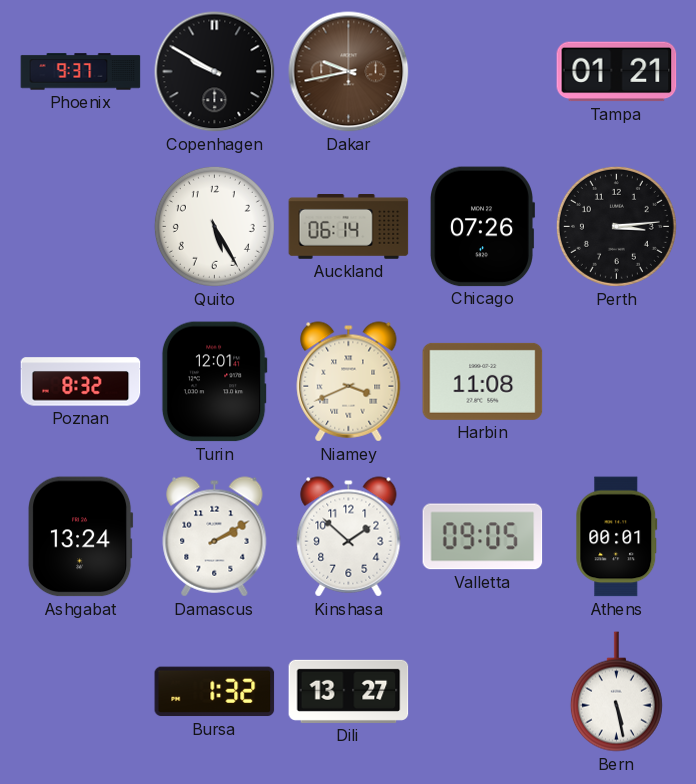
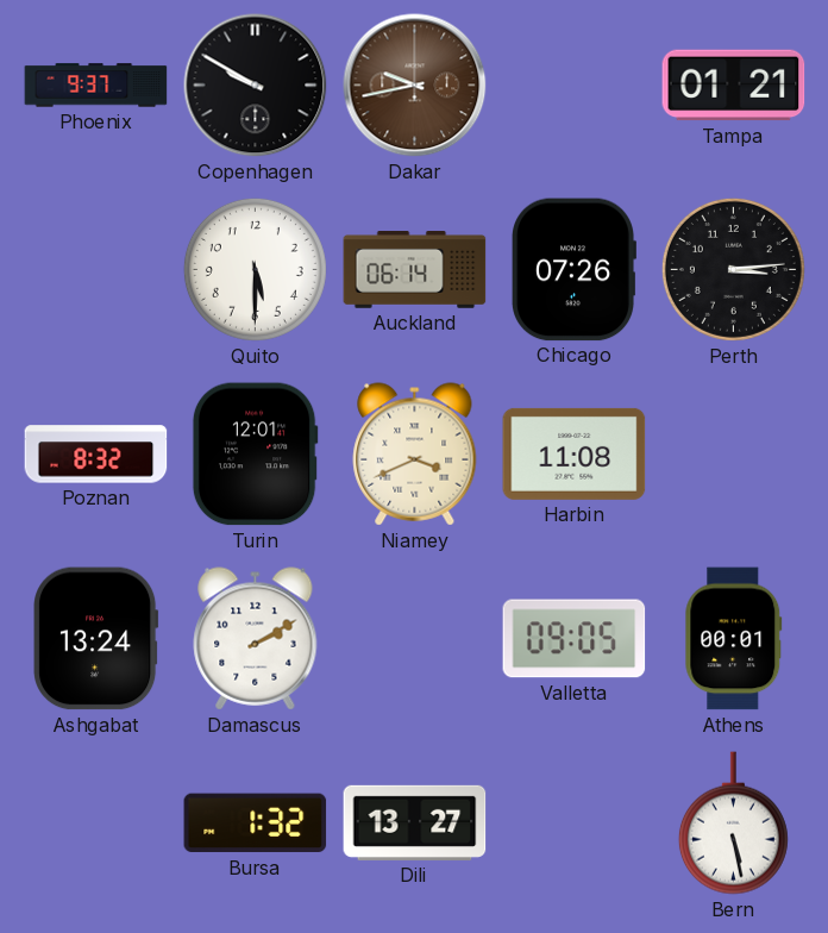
Quito: 5:25 -> 5:30 (255, 269)
Kinshasa: 1:52 -> none (349, 537)
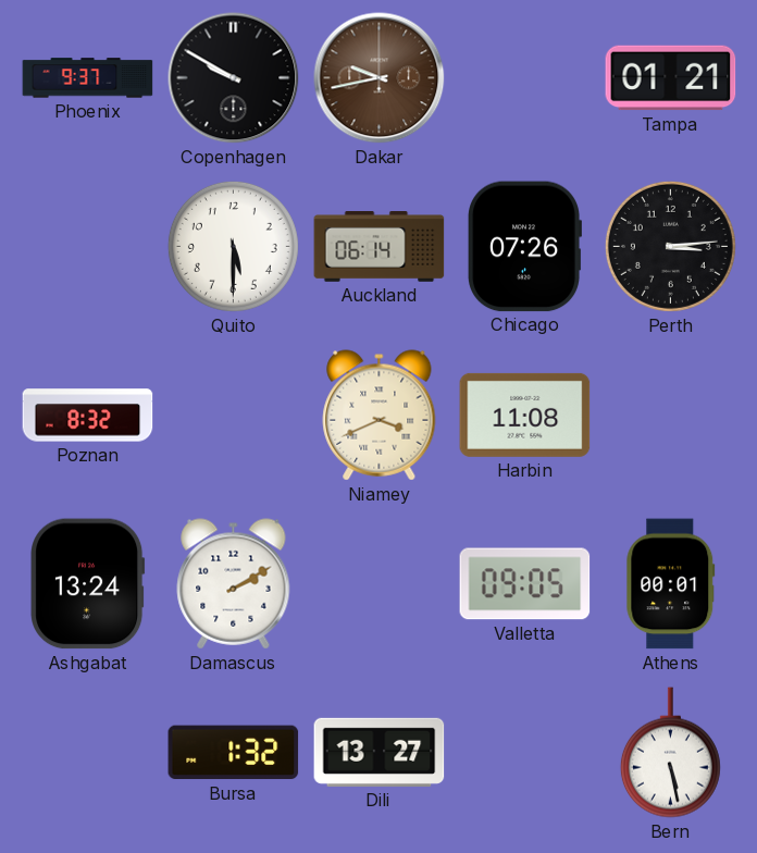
Turin: 12:01 -> none (255, 455)
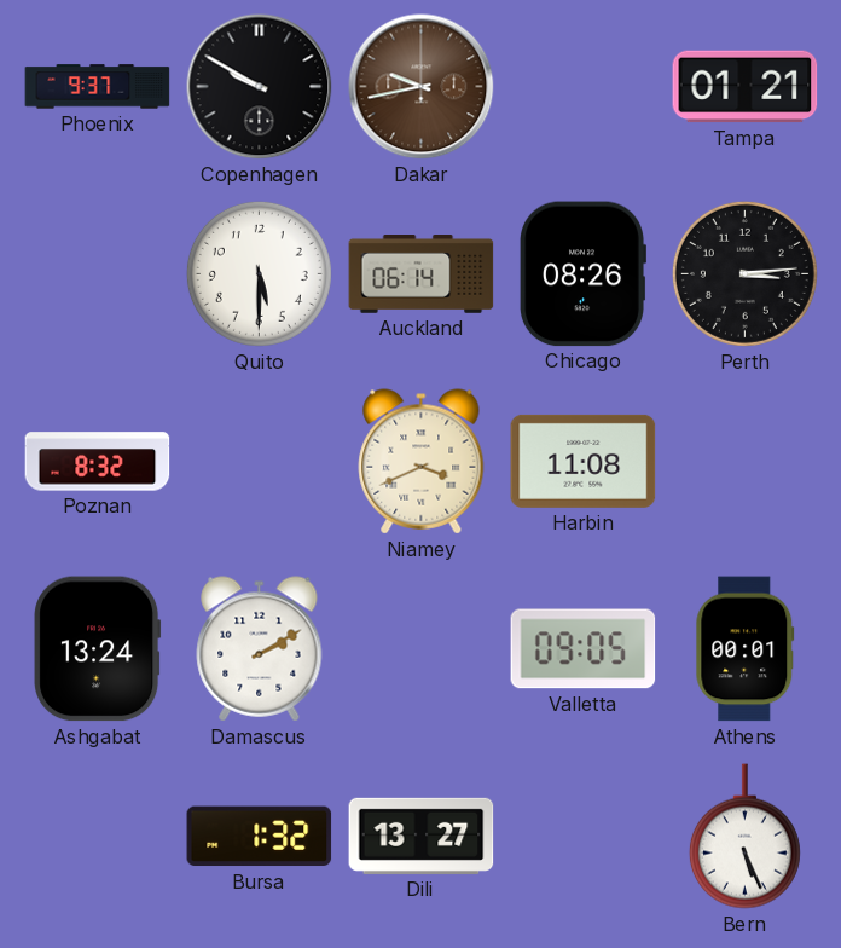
Chicago: 07:26 -> 08:26 (582, 274)
Bern: 5:28 -> 5:26 (744, 837)
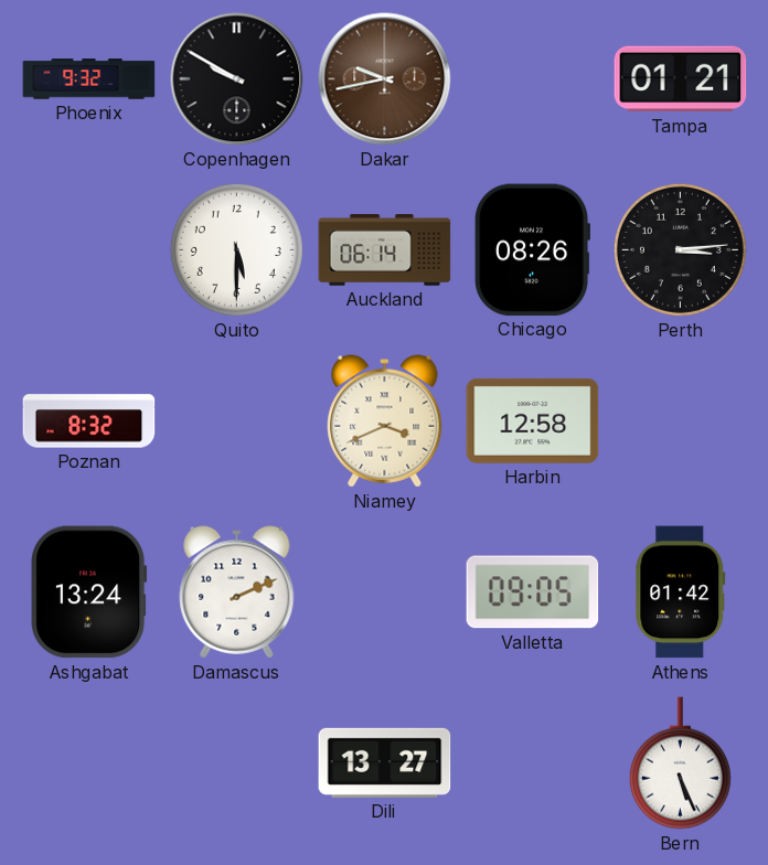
Phoenix: 9:37 -> 9:32 (89, 79)
Harbin: 11:08 -> 12:58 (533, 420)
Damascus: 2:10 -> 2:11 (237, 592)
Athens: 00:01 -> 01:42 (681, 592)
Bursa: 1:32 -> none (260, 837)
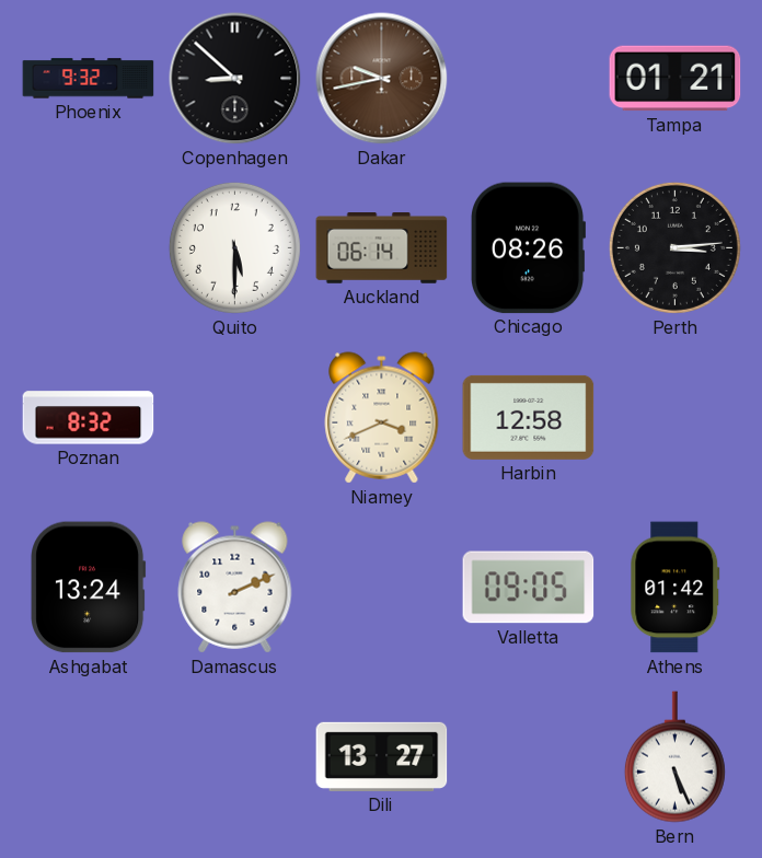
Copenhagen: 9:50 -> 8:52 (235, 79)
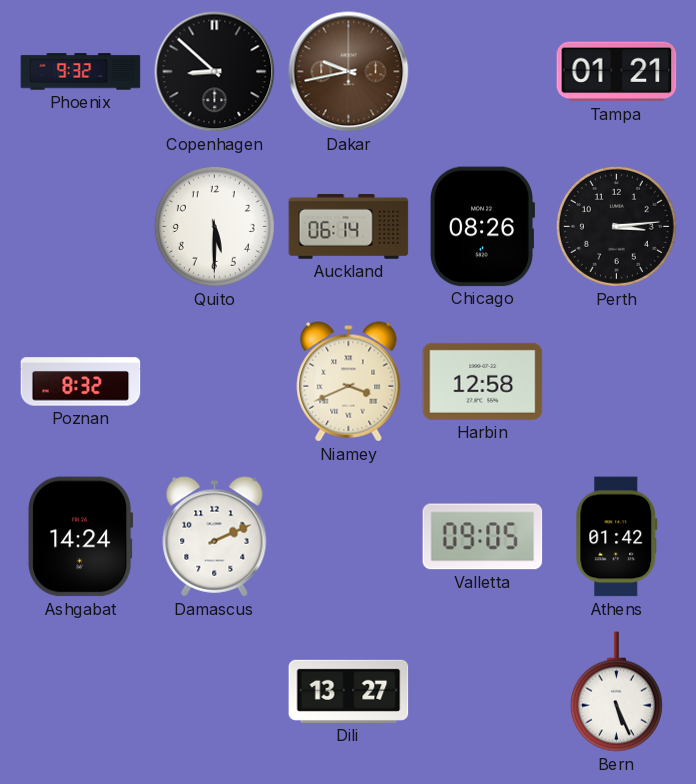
Ashgabat: 13:24 -> 14:24 (81, 537)
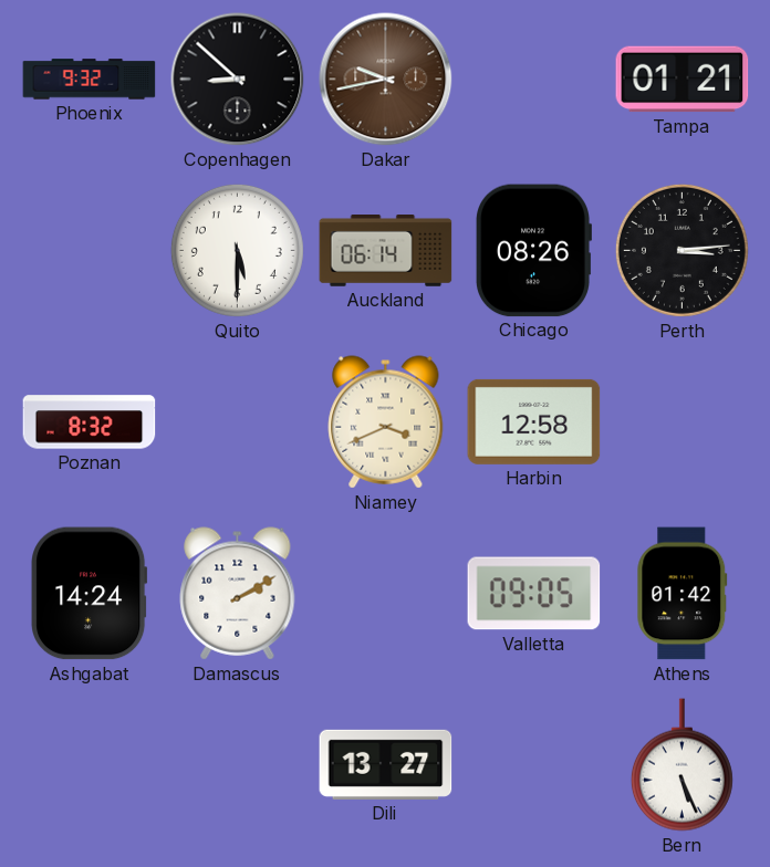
Damascus: 2:11 -> 2:10 (238, 594)
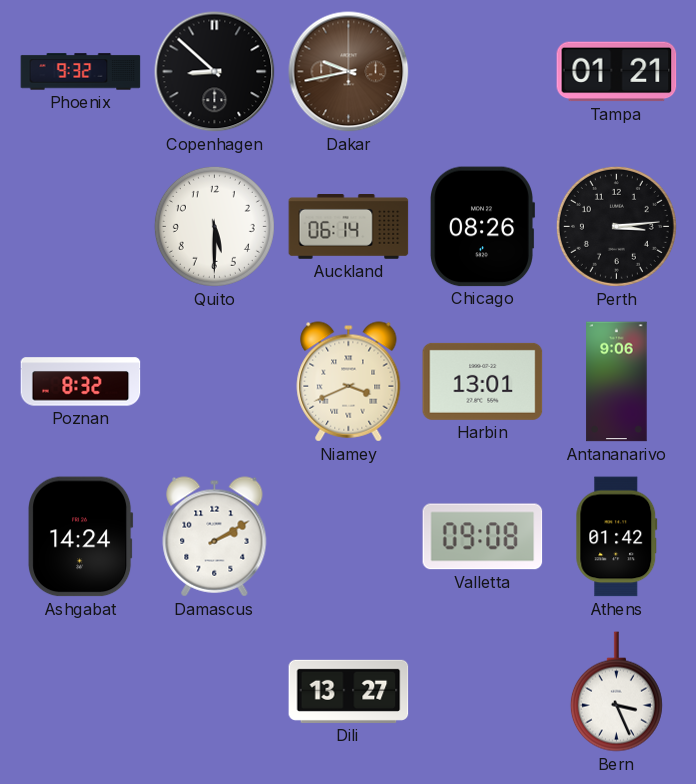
Harbin: 12:58 -> 13:01 (483, 381)
Antananarivo: none -> 9:06 (617, 382)
Valletta: 09:05 -> 09:08 (483, 537)
Bern: 5:26 -> 3:26 (616, 692)
